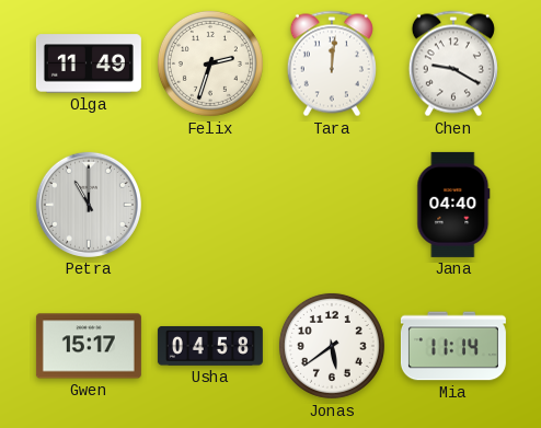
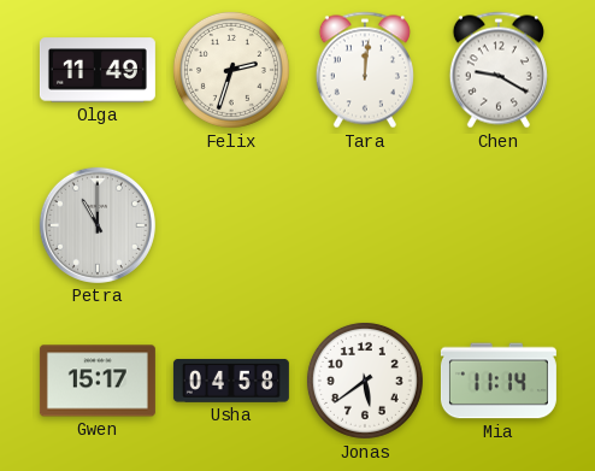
Jana: 04:40 -> none (453, 205)
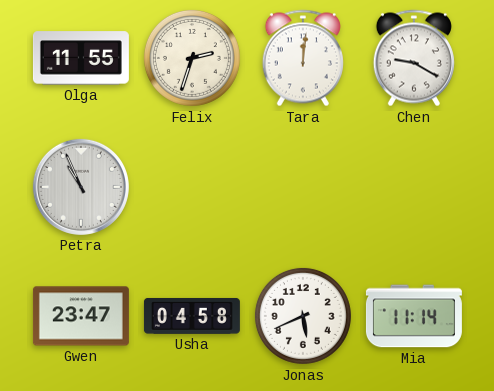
Olga: 11:49 -> 11:55 (81, 58)
Petra: 11:00 -> 10:56 (81, 187)
Gwen: 15:17 -> 23:47 (81, 316)
Jonas: 5:39 -> 5:41 (303, 316)
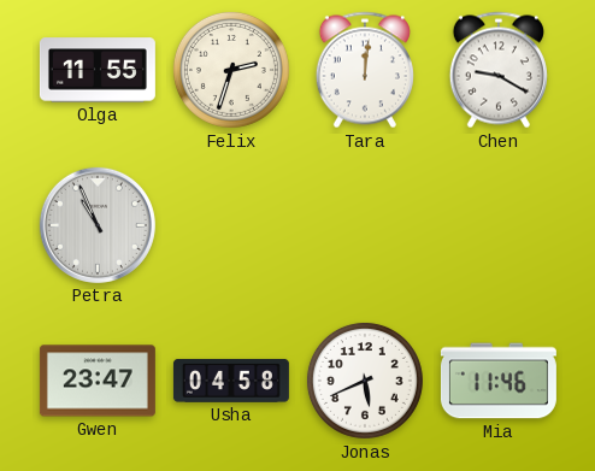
Mia: 11:14 -> 11:46 (499, 381)
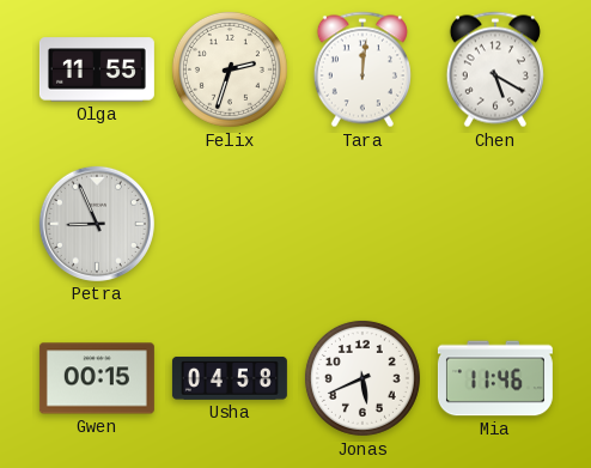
Chen: 9:20 -> 5:20 (495, 69)
Petra: 10:56 -> 8:56 (97, 224)
Gwen: 23:47 -> 00:15 (97, 378)
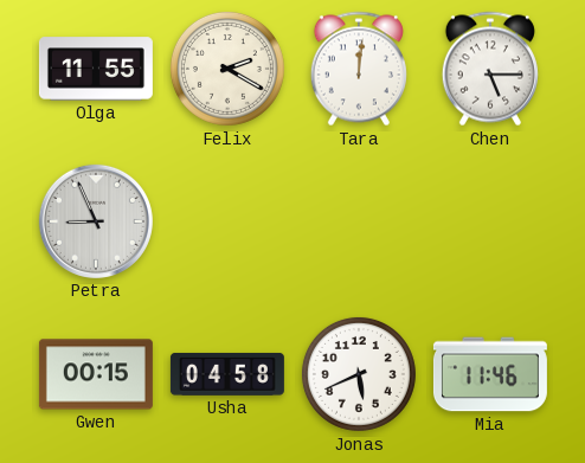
Felix: 2:33 -> 2:20 (227, 69)
Chen: 5:20 -> 5:15 (490, 69)
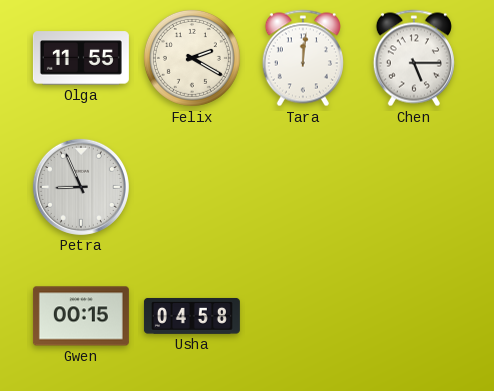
Jonas: 5:41 -> none (359, 374)
Mia: 11:46 -> none (490, 374)
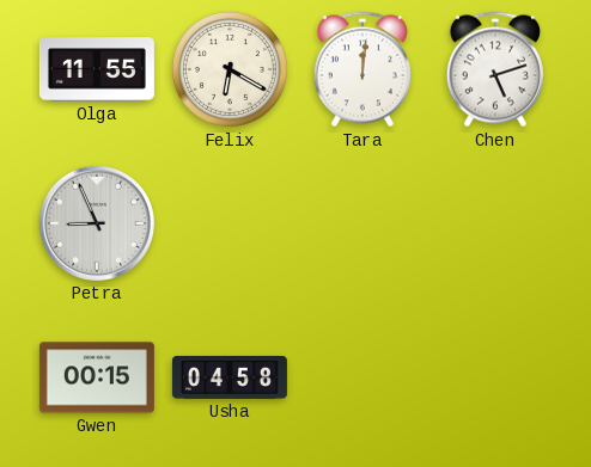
Felix: 2:20 -> 6:20 (230, 69)
Chen: 5:15 -> 5:12 (495, 69)
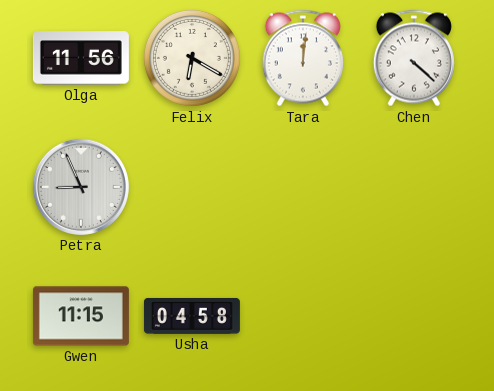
Olga: 11:55 -> 11:56 (81, 58)
Chen: 5:12 -> 4:22 (414, 58)
Gwen: 00:15 -> 11:15 (81, 316)
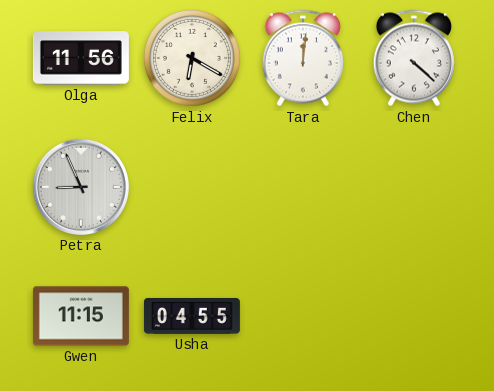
Usha: 04:58 -> 04:55 (192, 316)
